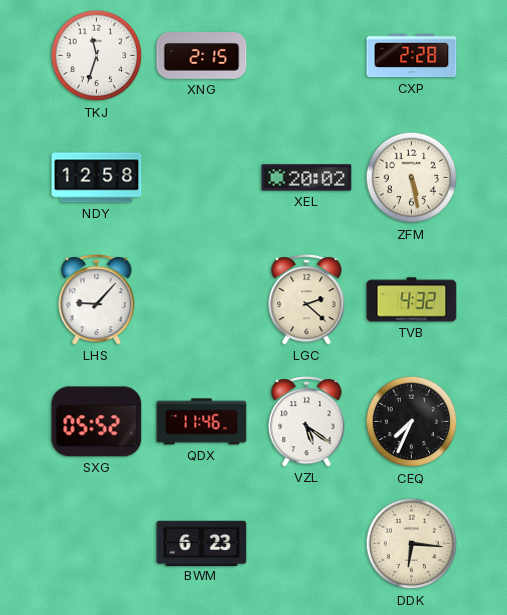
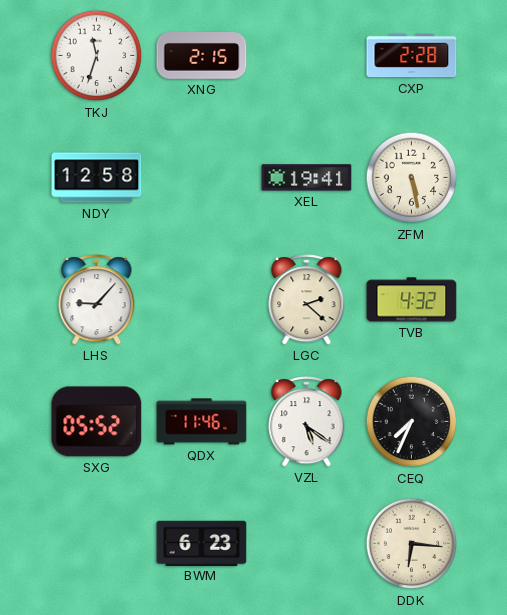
XEL: 20:02 -> 19:41 (307, 178)
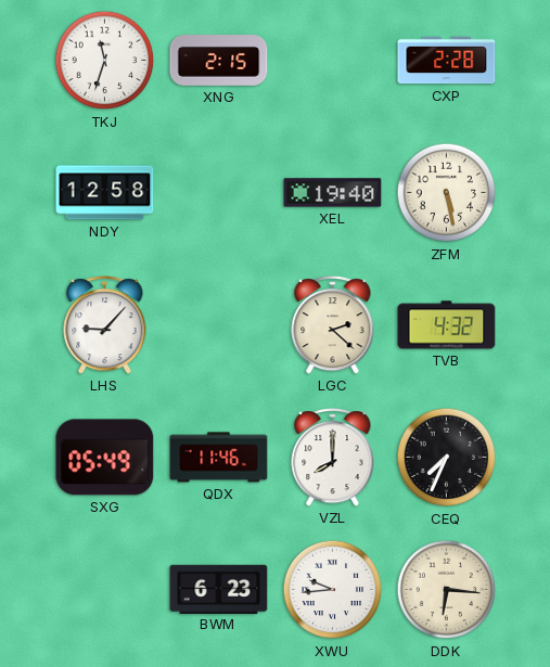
XEL: 19:41 -> 19:40 (333, 193)
SXG: 05:52 -> 05:49 (105, 458)
VZL: 5:21 -> 8:00 (333, 458)
XWU: none -> 9:44 (333, 590)
